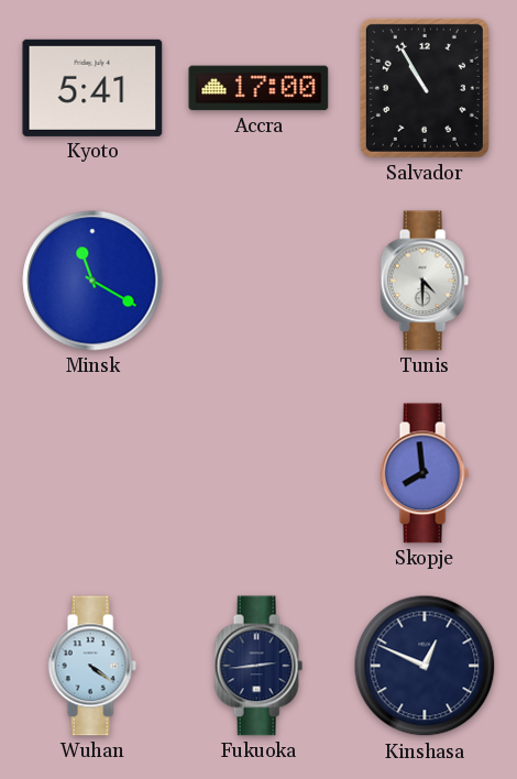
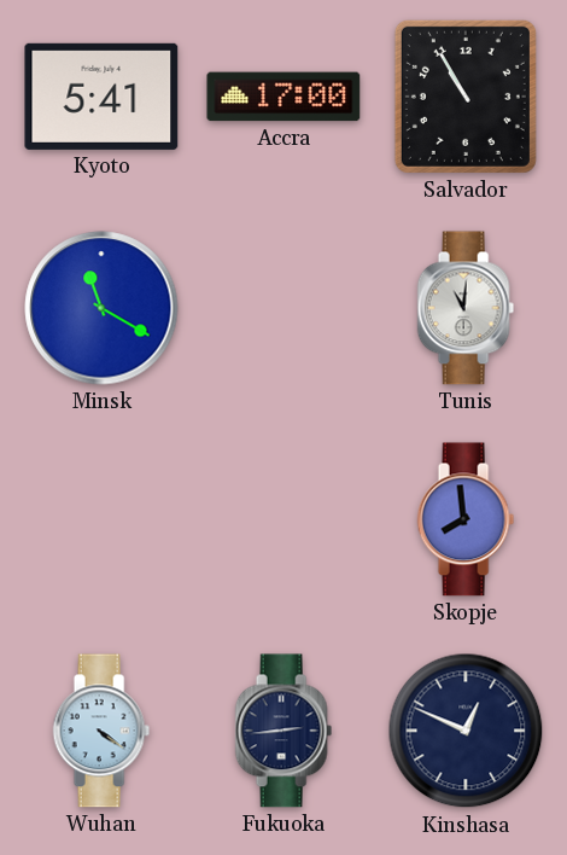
Tunis: 4:30 -> 11:01 (466, 308)
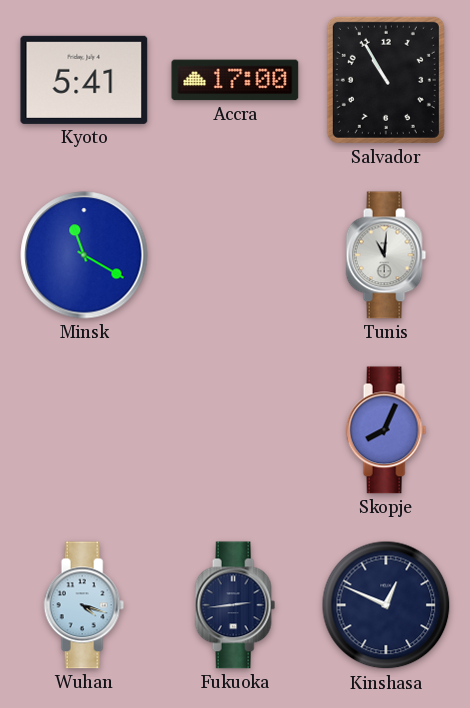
Skopje: 7:59 -> 8:04 (386, 430)
Wuhan: 4:21 -> 4:18 (84, 605)
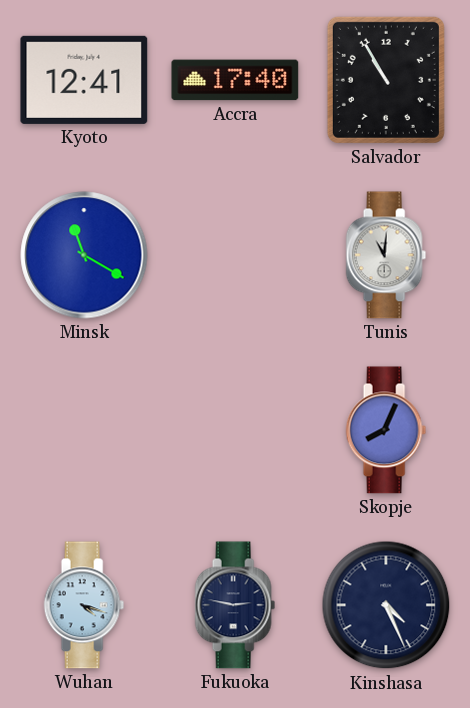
Kyoto: 5:41 -> 12:41 (84, 80)
Accra: 17:00 -> 17:40 (235, 80)
Fukuoka: 2:44 -> 2:47 (235, 605)
Kinshasa: 12:49 -> 4:26 (386, 605)
